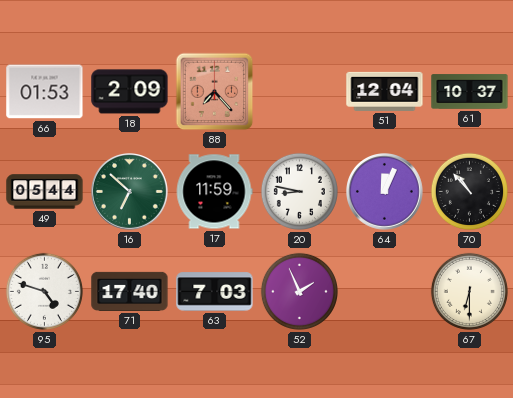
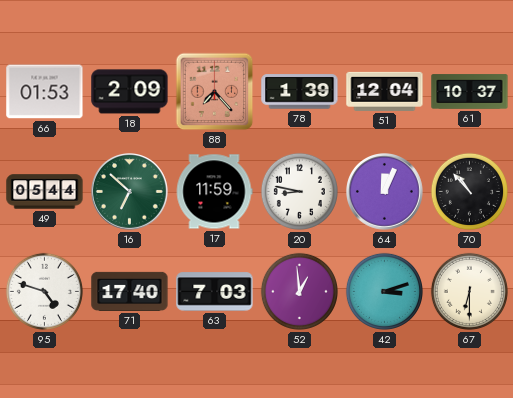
78: none -> 1:39 (300, 92)
52: 1:56 -> 12:59 (299, 291)
42: none -> 3:12 (384, 291)
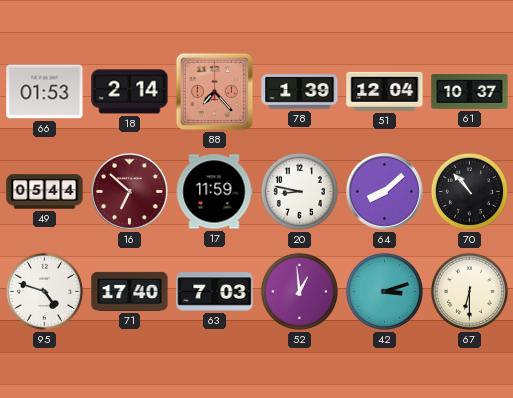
18: 2:09 -> 2:14 (130, 92)
16 dial: green -> burgundy (130, 192)
64: 12:04 -> 8:08 (385, 192)
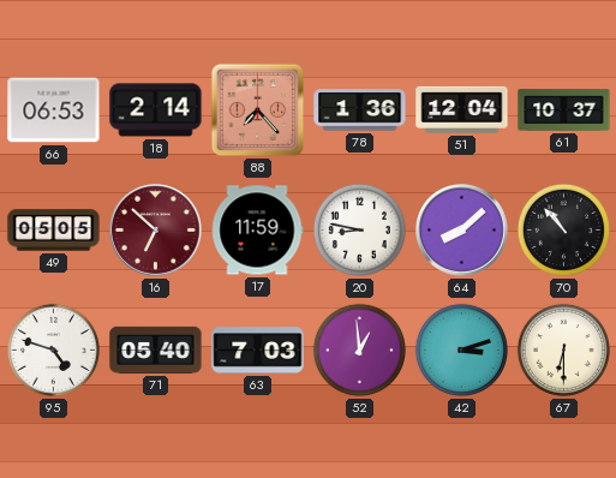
66: 01:53 -> 06:53 (54, 110)
78: 1:39 -> 1:36 (360, 110)
49: 05:44 -> 05:05 (54, 231)
71: 17:40 -> 05:40 (156, 349)
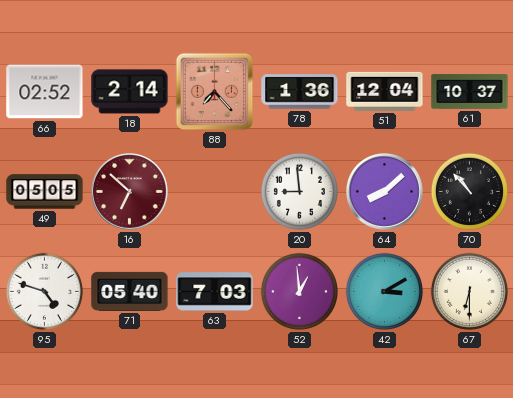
66: 06:53 -> 02:52 (45, 92)
17: 11:59 -> none (257, 231)
20: 8:47 -> 8:59 (299, 191)
42: 3:12 -> 3:10 (384, 291)
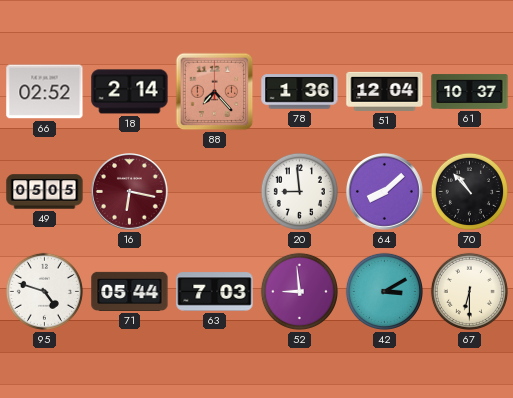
16: 6:52 -> 6:17 (130, 192)
71: 05:40 -> 05:44 (130, 291)
52: 12:59 -> 8:59 (299, 291)
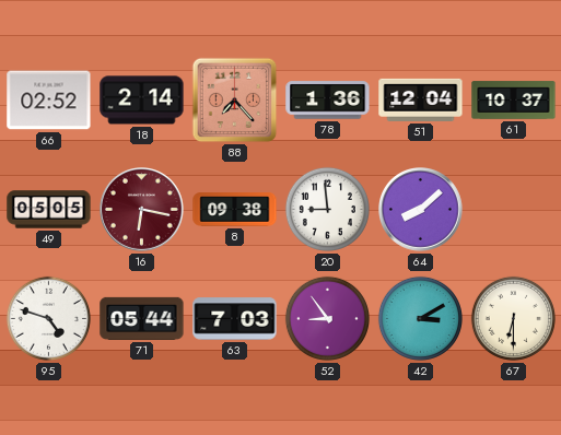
8: none -> 09:38 (235, 210)
70: 10:53 -> none (469, 191)
52: 8:59 -> 8:54 (327, 318)
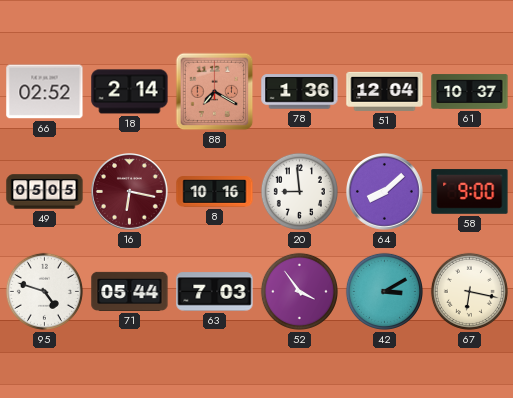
88: 7:23 -> 7:20 (215, 92)
8: 09:38 -> 10:16 (215, 192)
58: none -> 9:00 (470, 192)
52: 8:54 -> 3:54 (299, 291)
67: 6:30 -> 6:17 (469, 291)
